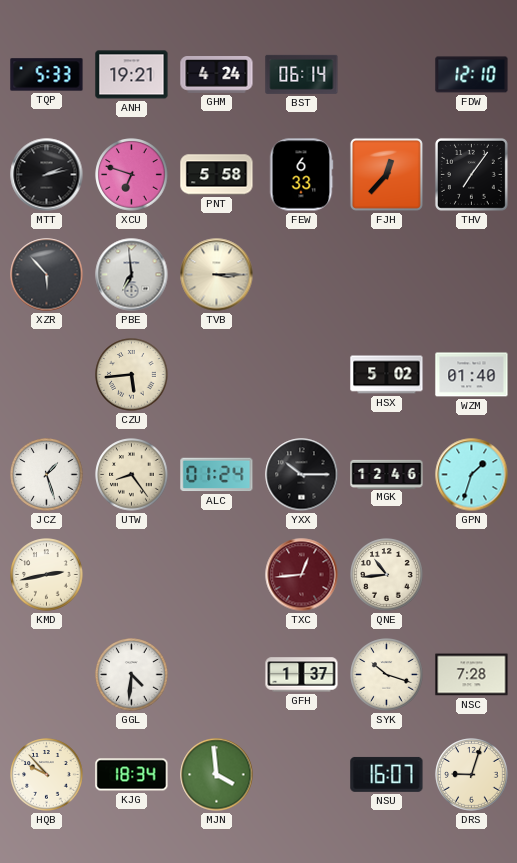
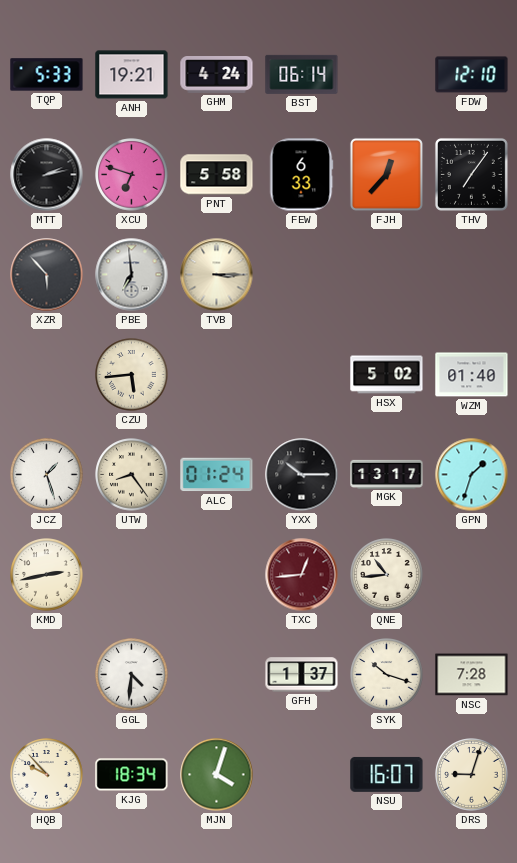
MGK: 12:46 -> 13:17 (387, 474)
MJN: 3:59 -> 4:03 (217, 775)
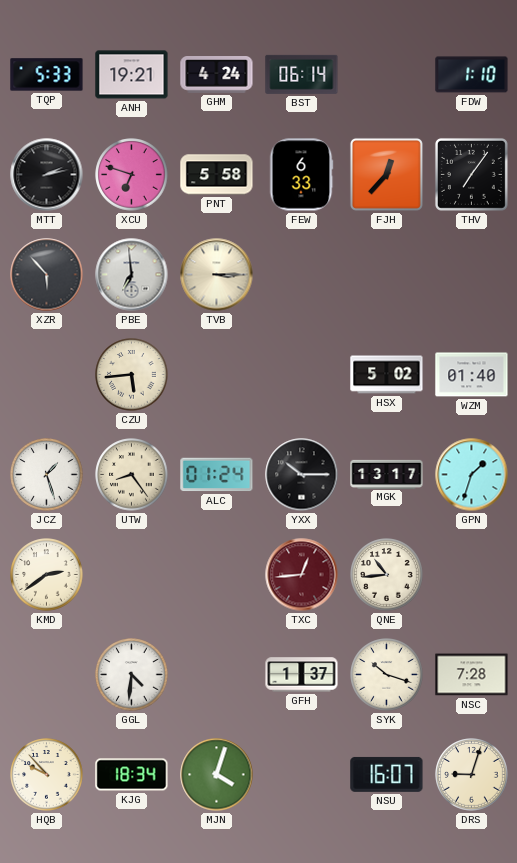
FDW: 12:10 -> 1:10 (472, 75)
KMD: 2:43 -> 2:39 (47, 575)
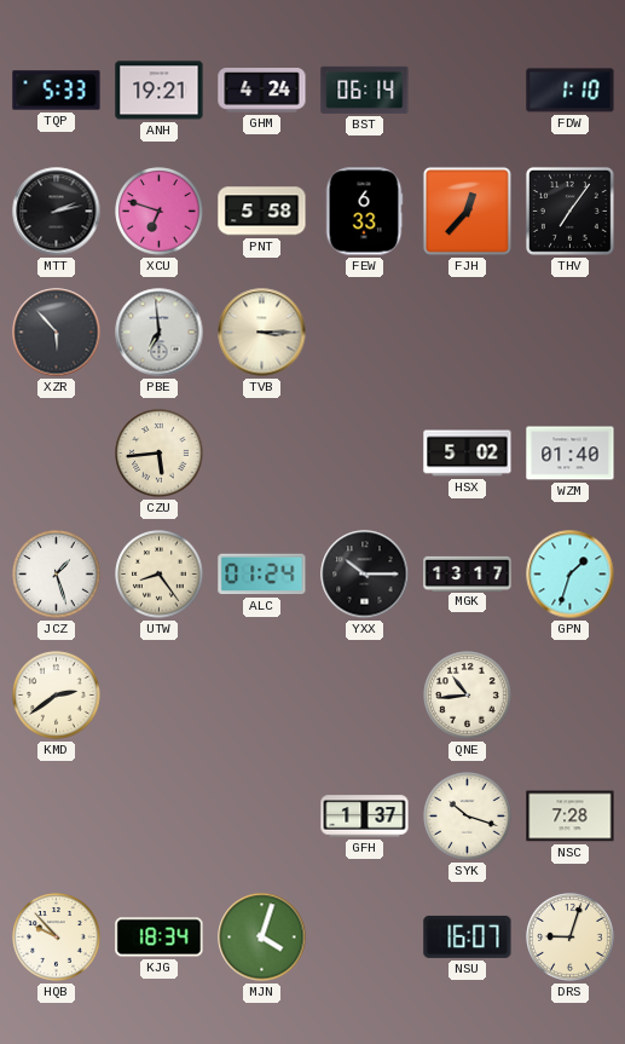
TXC: 12:44 -> none (302, 575)
GGL: 4:31 -> none (132, 675)
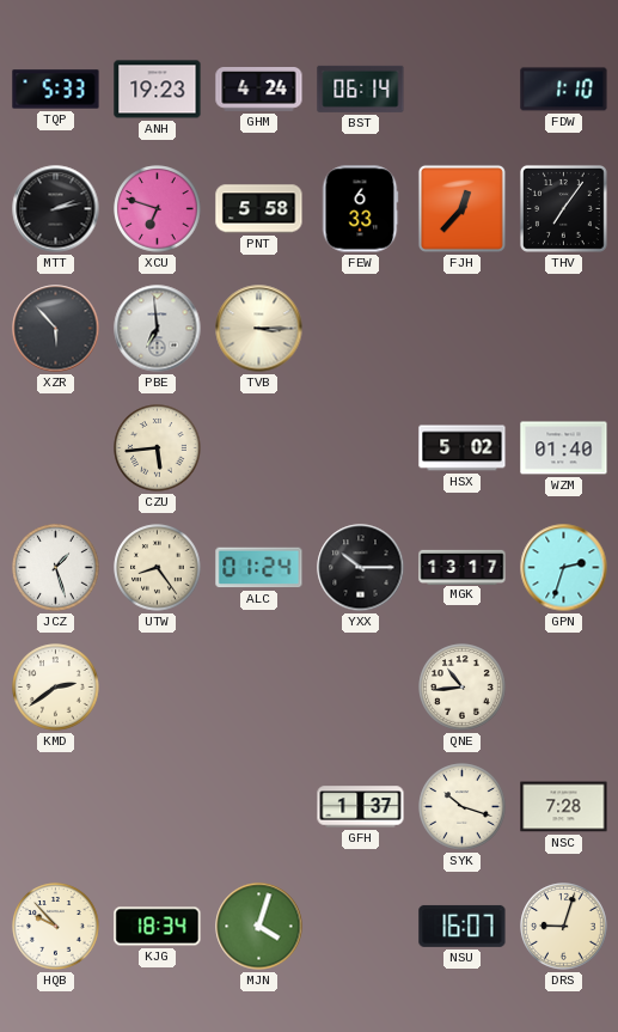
ANH: 19:21 -> 19:23 (158, 90)
GPN: 1:33 -> 2:33 (564, 568)
